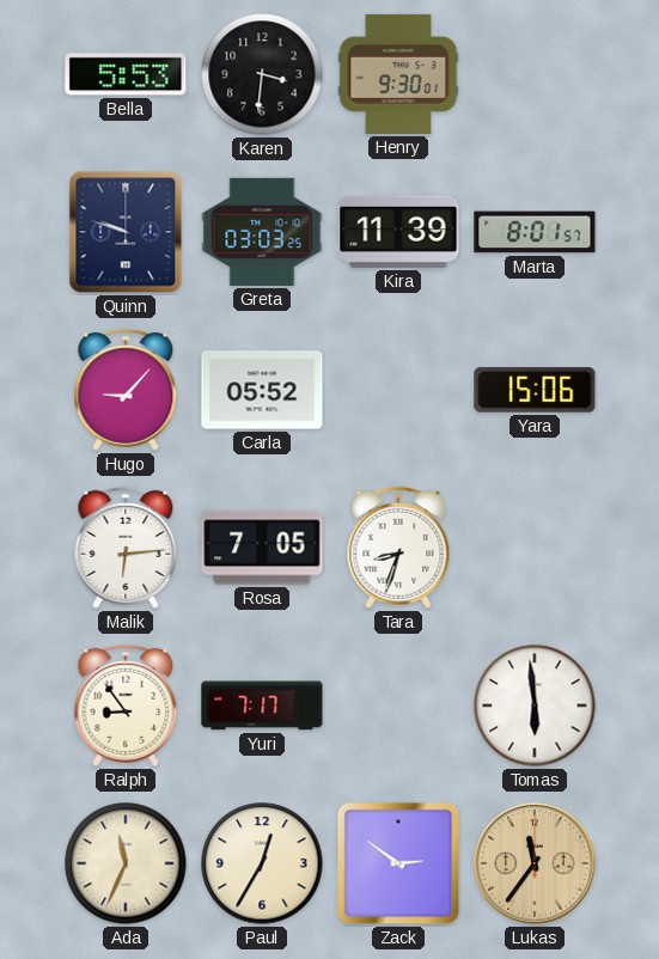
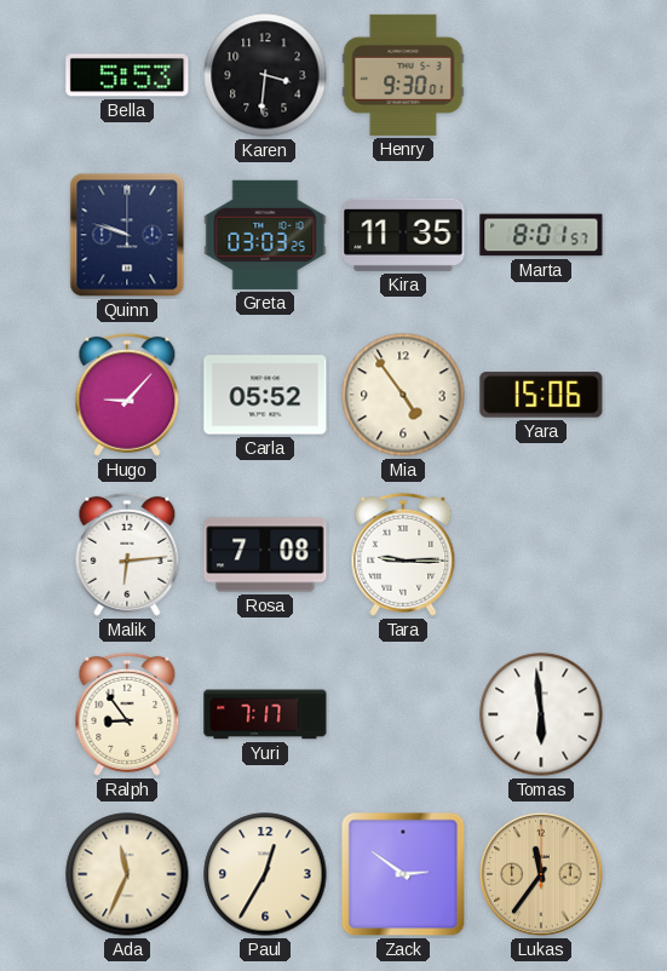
Kira: 11:39 -> 11:35 (403, 235)
Mia: none -> 4:54 (403, 395)
Rosa: 7:05 -> 7:08 (265, 555)
Tara: 8:33 -> 9:15 (403, 555)
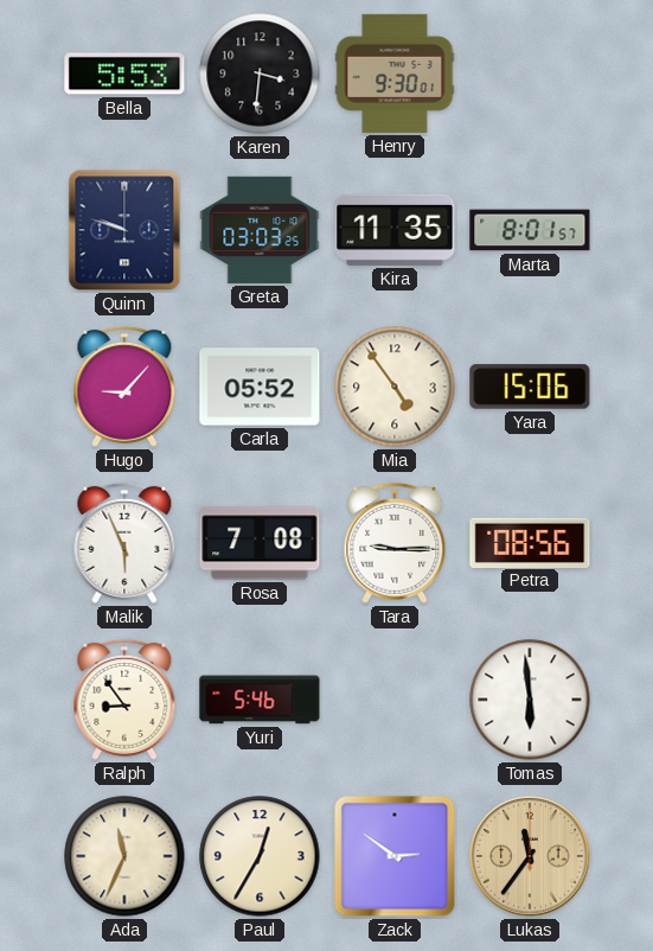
Malik: 6:14 -> 5:56 (124, 543)
Petra: none -> 08:56 (530, 542)
Yuri: 7:17 -> 5:46 (260, 700)
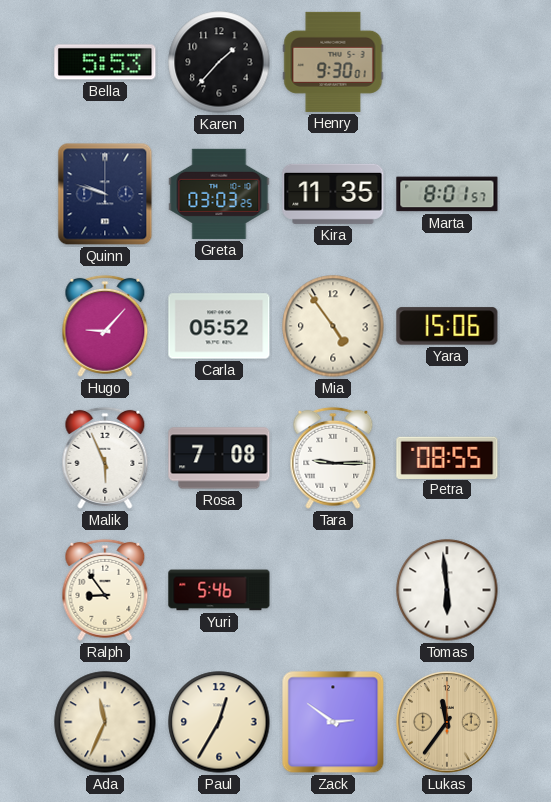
Karen: 3:31 -> 1:37 (219, 62)
Petra: 08:56 -> 08:55 (447, 457)
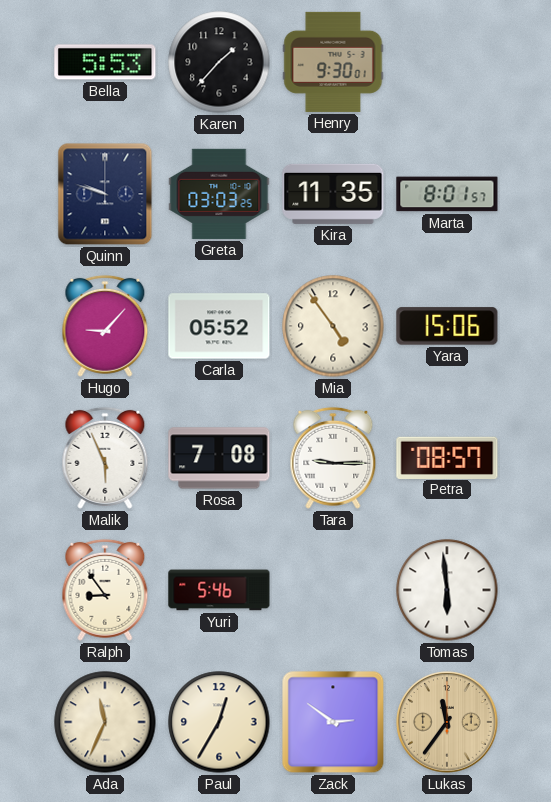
Petra: 08:55 -> 08:57 (447, 457)
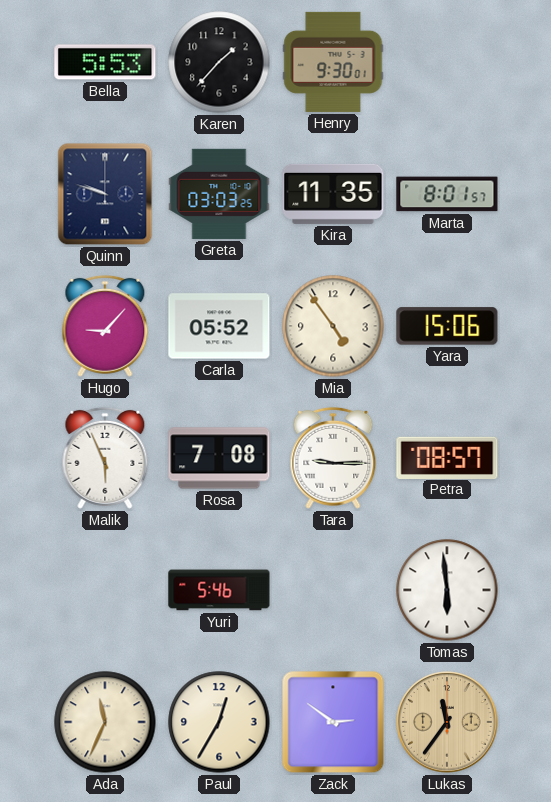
Ralph: 8:54 -> none (105, 590)
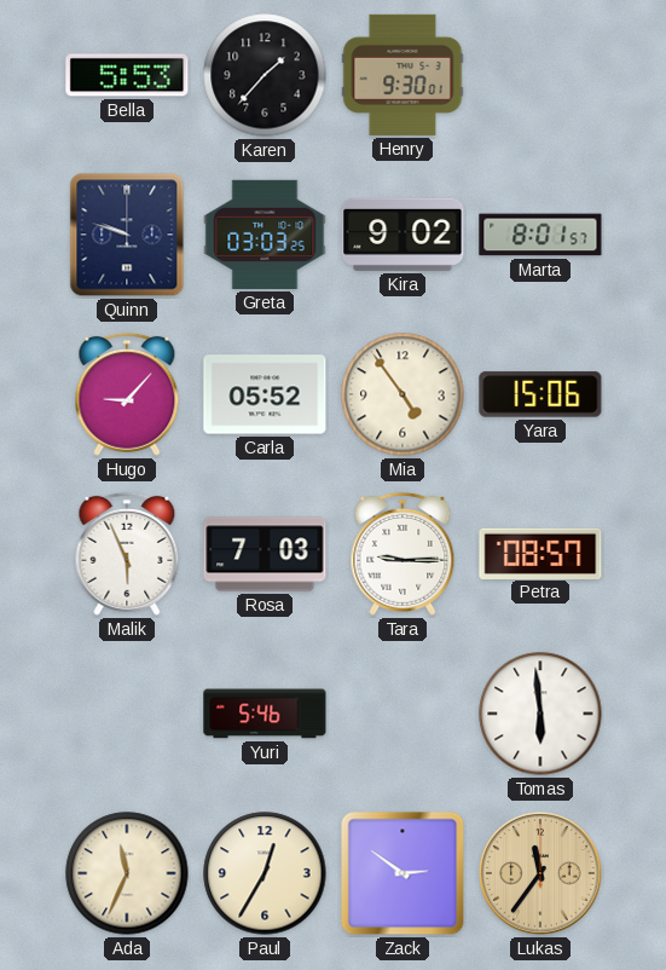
Kira: 11:35 -> 9:02 (403, 235)
Rosa: 7:08 -> 7:03 (265, 554)
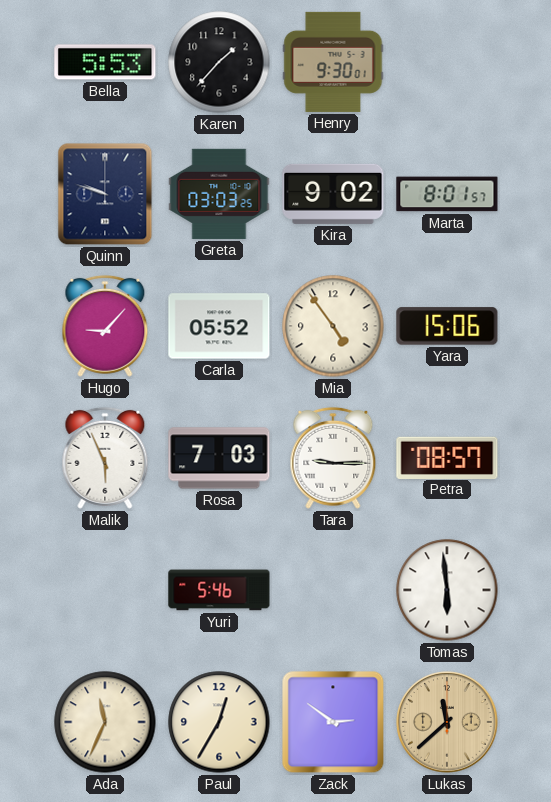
Lukas: 11:36 -> 11:38 (447, 722)
